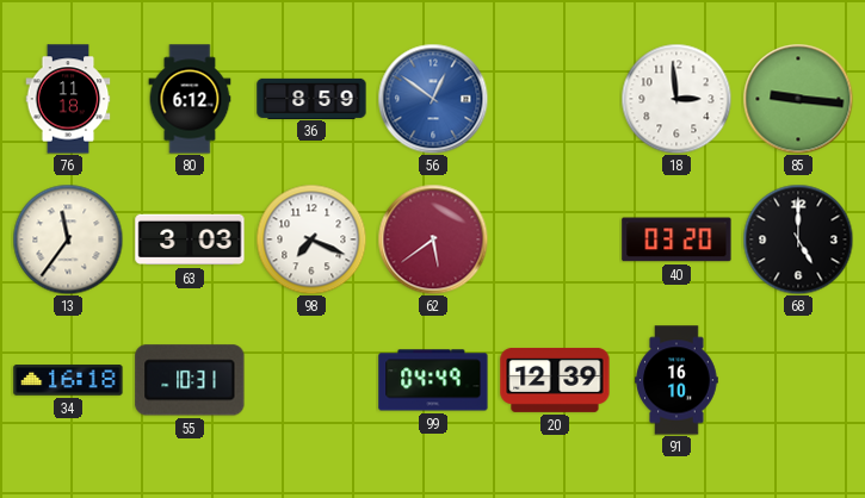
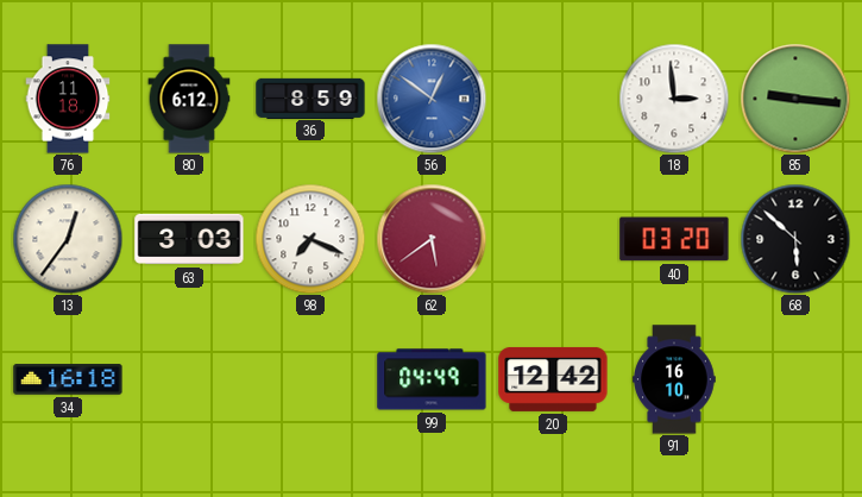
13: 11:36 -> 12:36 (68, 239)
68: 5:00 -> 5:52 (795, 239)
55: 10:31 -> none (190, 380)
20: 12:39 -> 12:42 (553, 379)
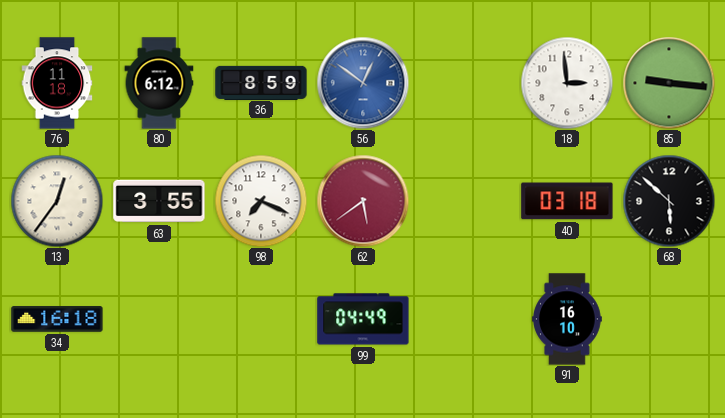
63: 3:03 -> 3:55 (159, 201)
40: 03:20 -> 03:18 (567, 201)
20: 12:42 -> none (553, 379)
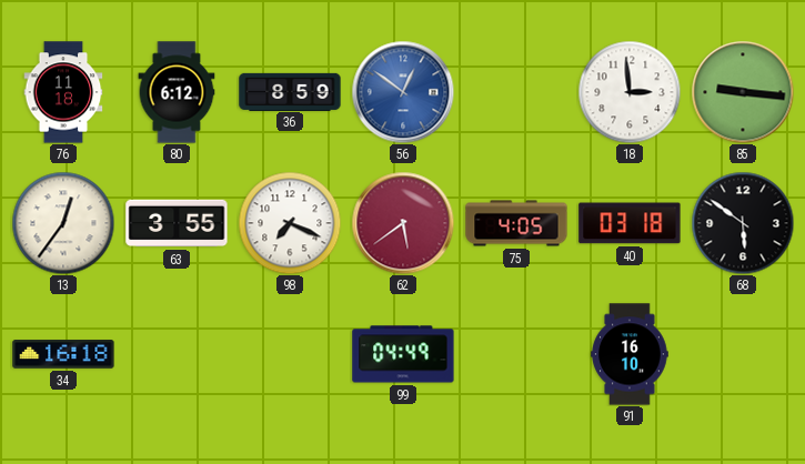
75: none -> 4:05 (516, 223)
68: 5:52 -> 5:51 (743, 223)
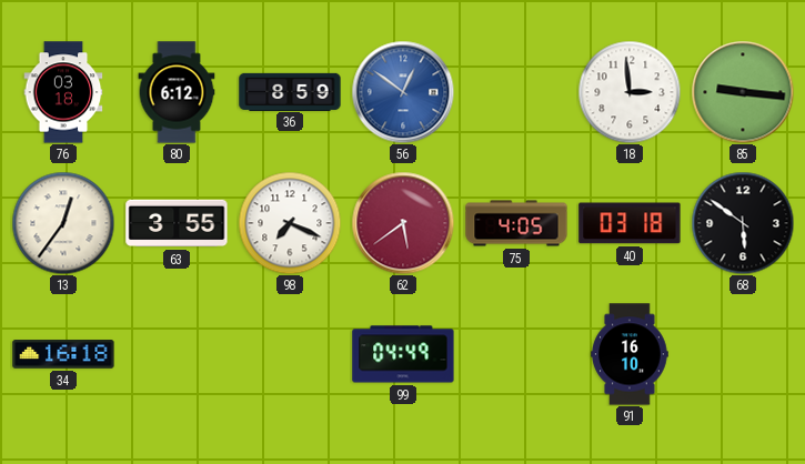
76: 11:18 -> 03:18 (63, 92)
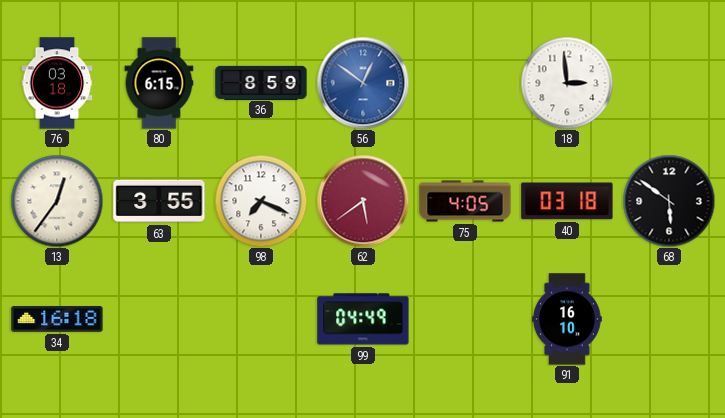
80: 6:12 -> 6:15 (159, 83)
85: 9:16 -> none (743, 92)
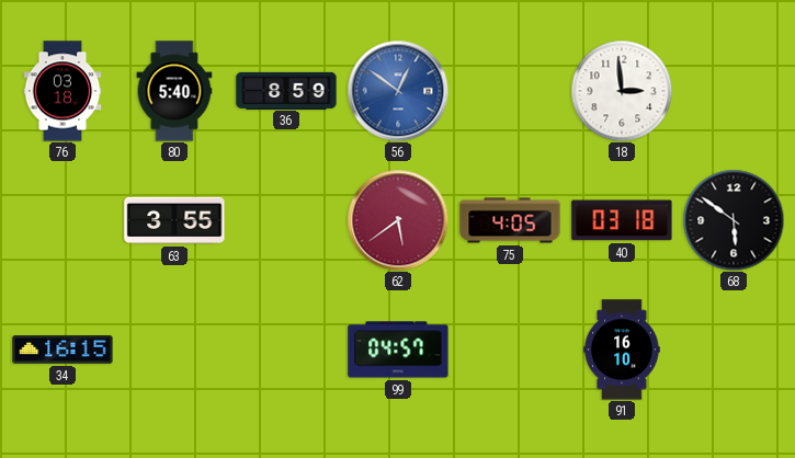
80: 6:15 -> 5:40 (174, 91)
13: 12:36 -> none (57, 201)
98: 7:19 -> none (261, 201)
34: 16:18 -> 16:15 (63, 350)
99: 04:49 -> 04:57 (398, 350)
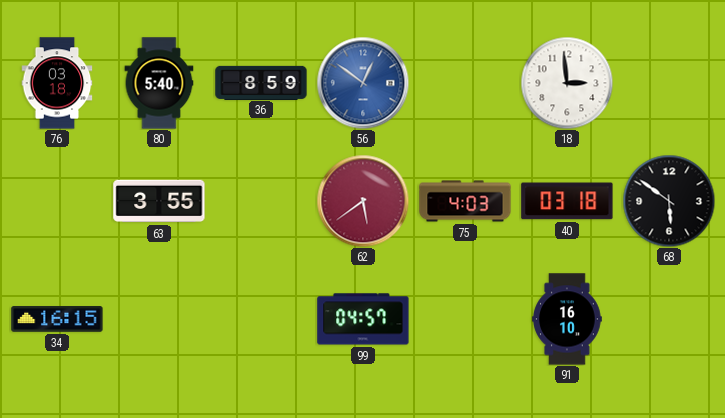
75: 4:05 -> 4:03 (465, 201)
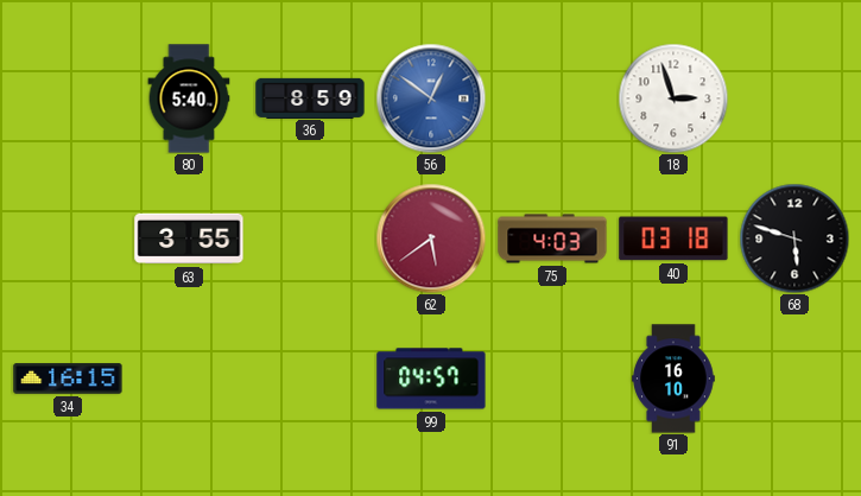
76: 03:18 -> none (57, 83)
18: 2:59 -> 2:57 (673, 98)
68: 5:51 -> 5:48 (794, 239)
